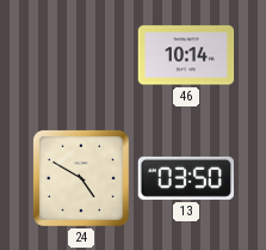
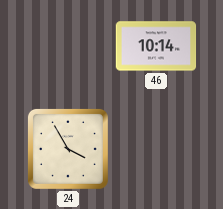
24: 4:50 -> 3:55 (68, 149)
13: 03:50 -> none (185, 178)
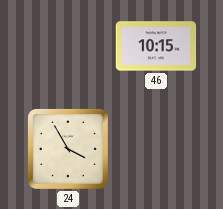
46: 10:14 -> 10:15 (156, 46)
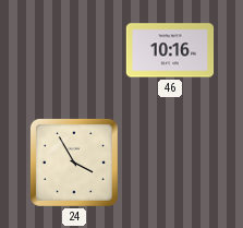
46: 10:15 -> 10:16 (170, 50)
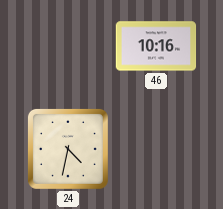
24: 3:55 -> 4:32 (68, 149)
